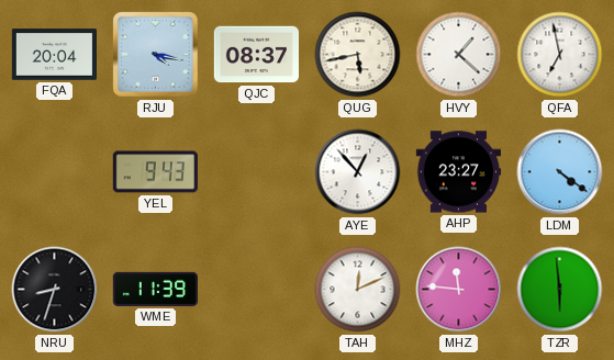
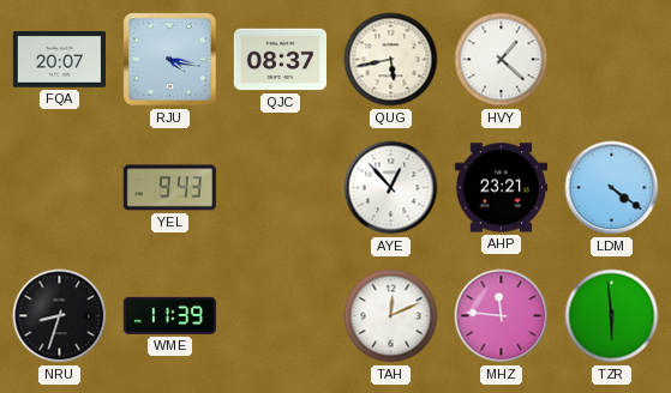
FQA: 20:04 -> 20:07 (59, 60)
QFA: 6:58 -> none (560, 55)
AHP: 23:27 -> 23:21 (501, 188)
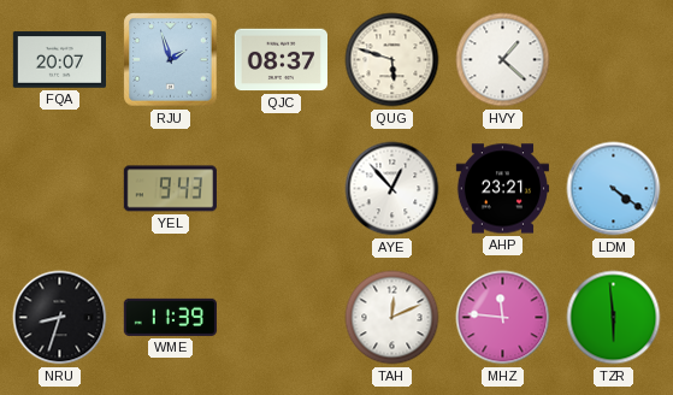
RJU: 4:17 -> 1:57 (171, 60)
QUG: 5:43 -> 5:48 (392, 60)
